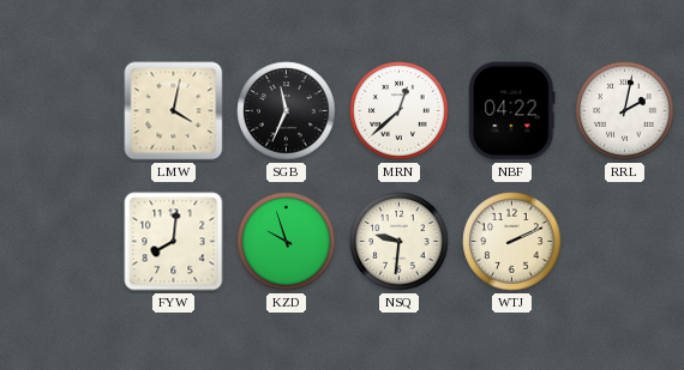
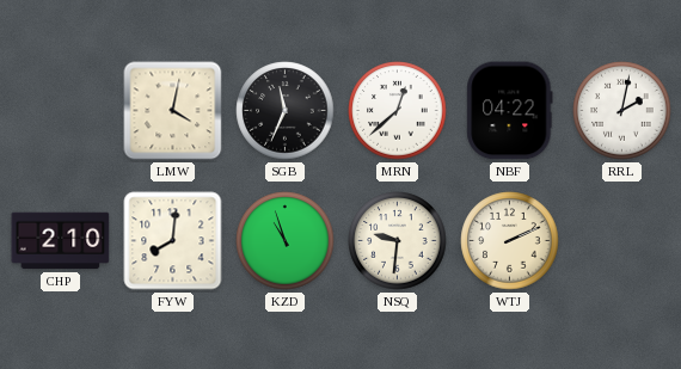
CHP: none -> 2:10 (61, 241)
KZD: 9:57 -> 10:57 (286, 241)
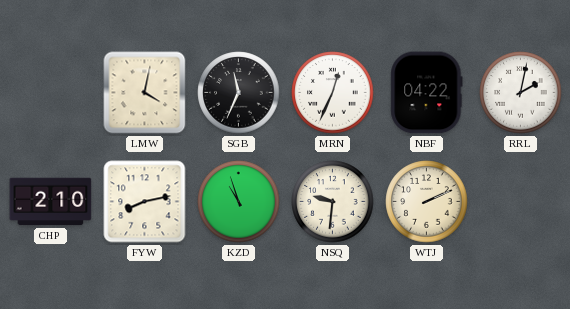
MRN: 12:38 -> 12:34 (333, 93)
FYW: 8:01 -> 8:13 (145, 202)
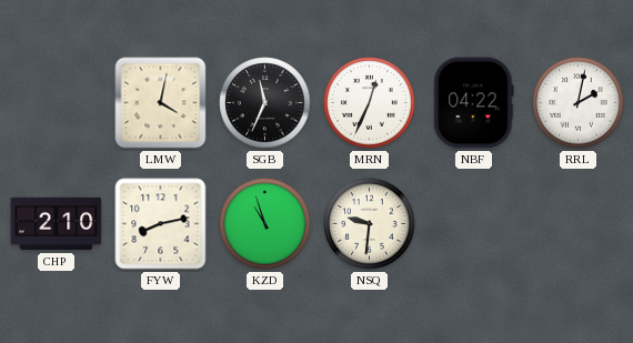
WTJ: 2:11 -> none (427, 202)
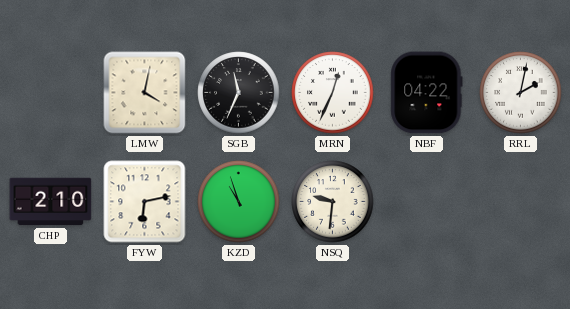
FYW: 8:13 -> 6:13 (145, 202)
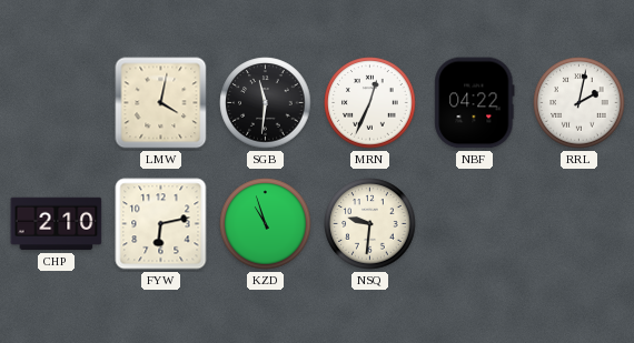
SGB: 11:34 -> 11:31 (266, 103)
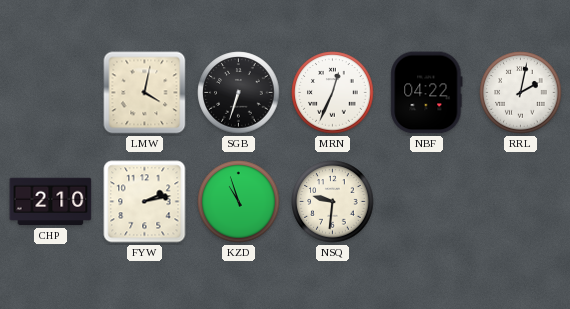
SGB: 11:31 -> 6:33 (239, 93)
FYW: 6:13 -> 2:13 (145, 202)
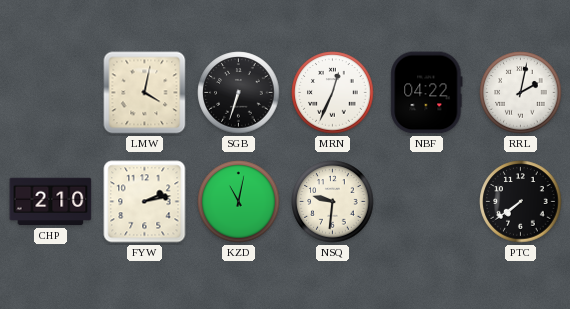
KZD: 10:57 -> 11:02 (239, 202)
PTC: none -> 7:39 (521, 202)
